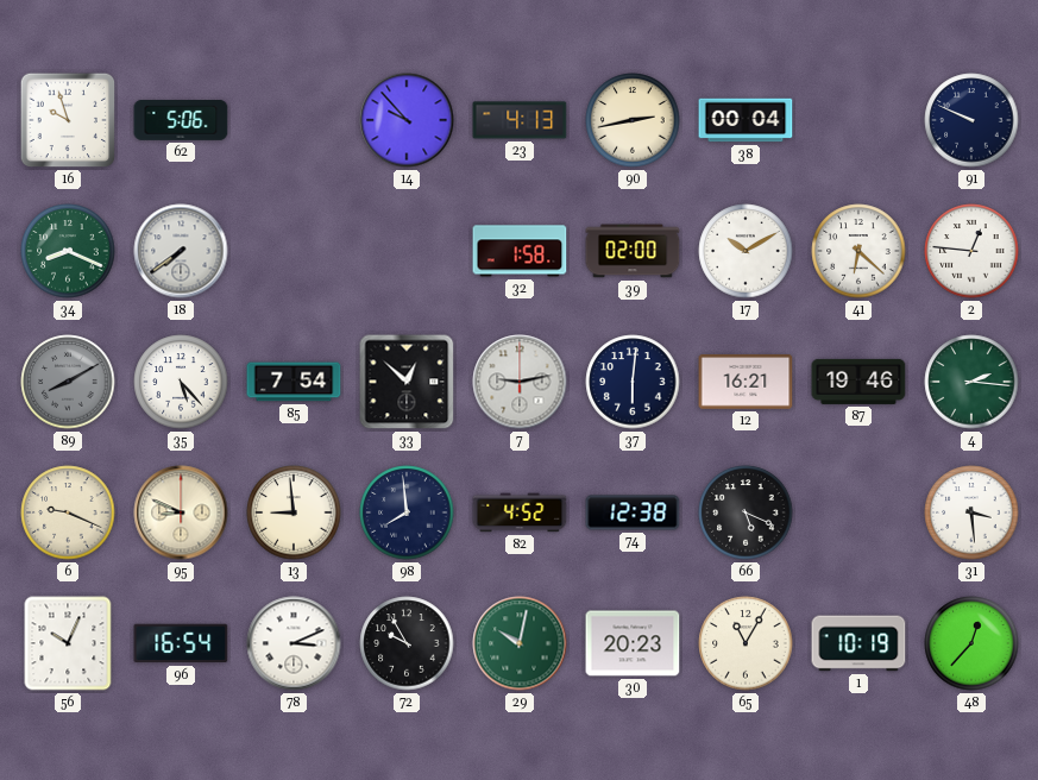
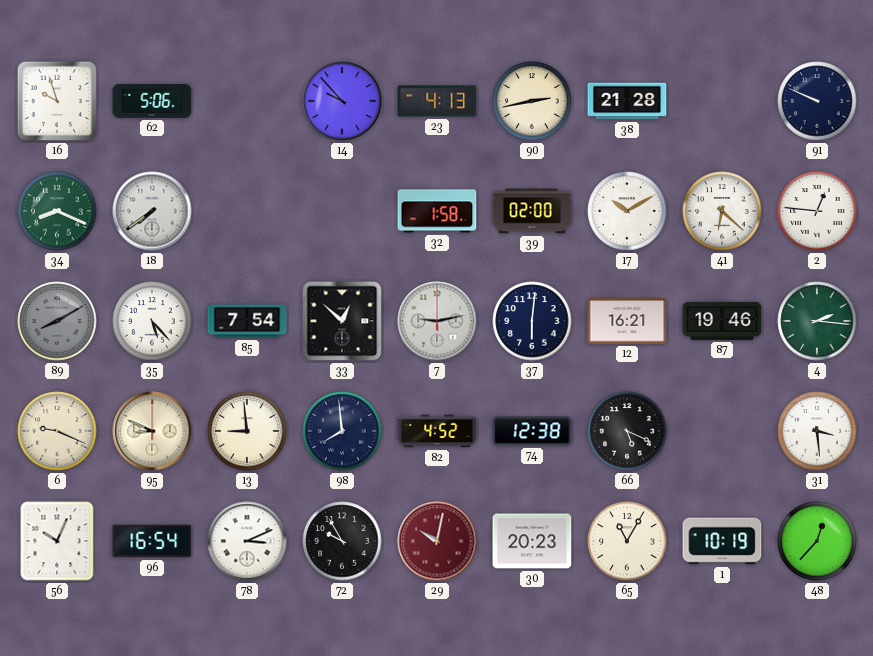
38: 00:04 -> 21:28 (627, 101)
29 dial: green -> burgundy (437, 541)
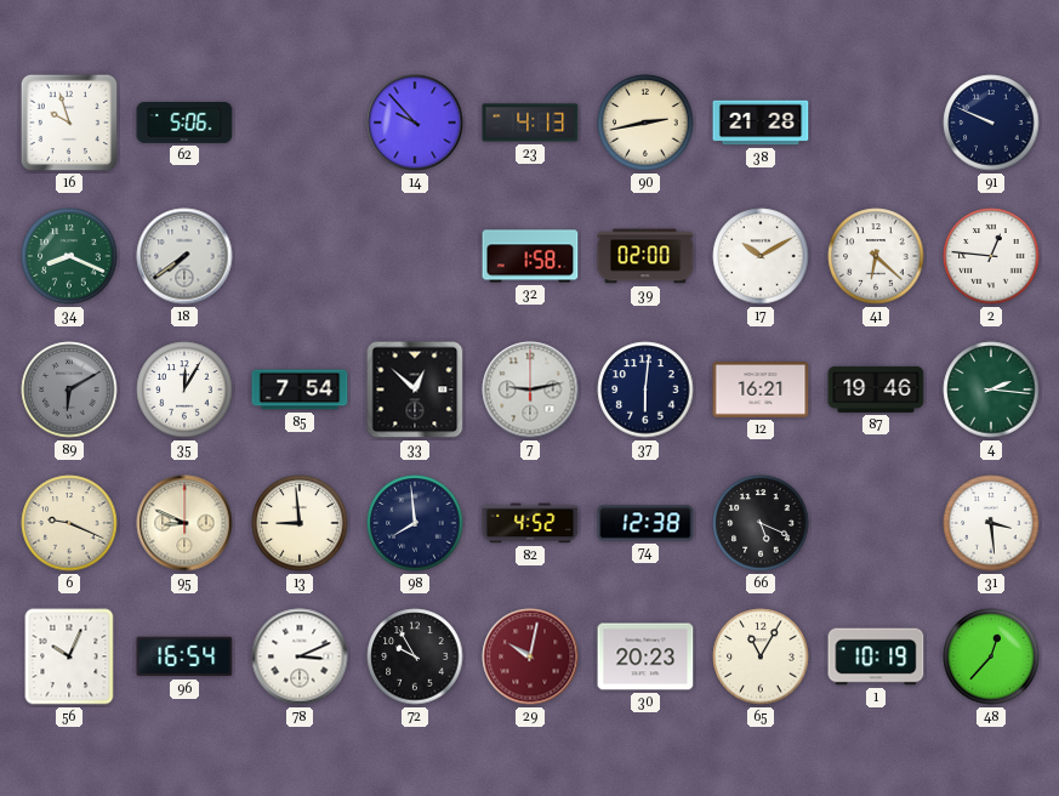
89: 8:10 -> 6:10 (69, 390)
35: 5:23 -> 12:05 (184, 390)
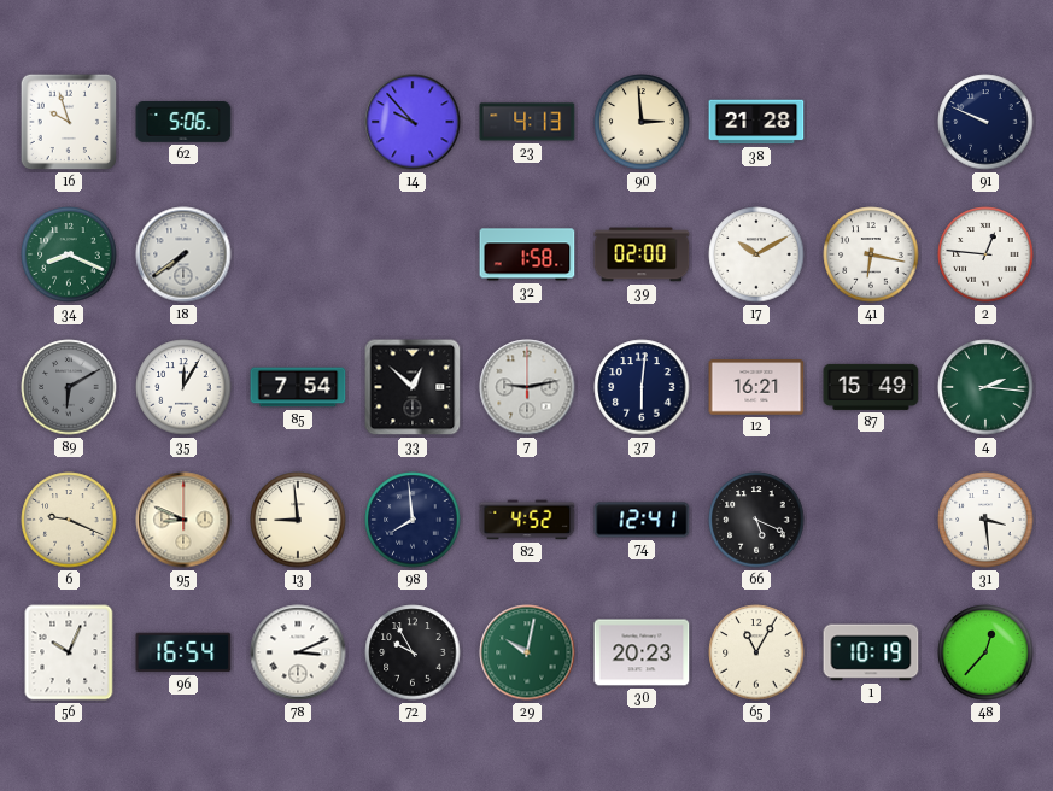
90: 2:43 -> 2:59 (642, 122)
41: 6:22 -> 6:17 (871, 254)
87: 19:46 -> 15:49 (871, 387)
74: 12:38 -> 12:41 (642, 520)
29 dial: burgundy -> green (527, 652)
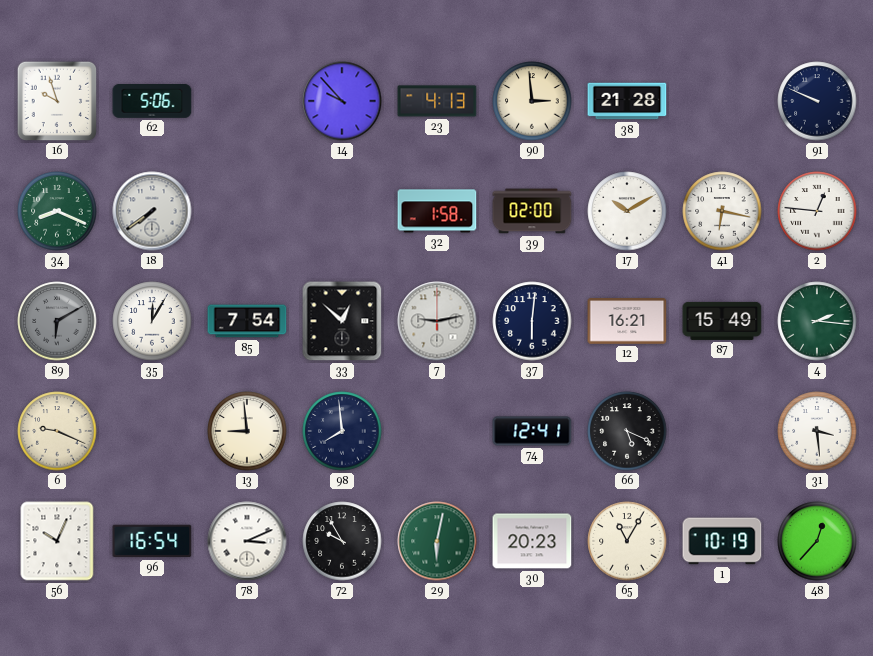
95: 8:49 -> none (183, 520)
82: 4:52 -> none (527, 520)
29: 10:02 -> 6:02 (437, 541)
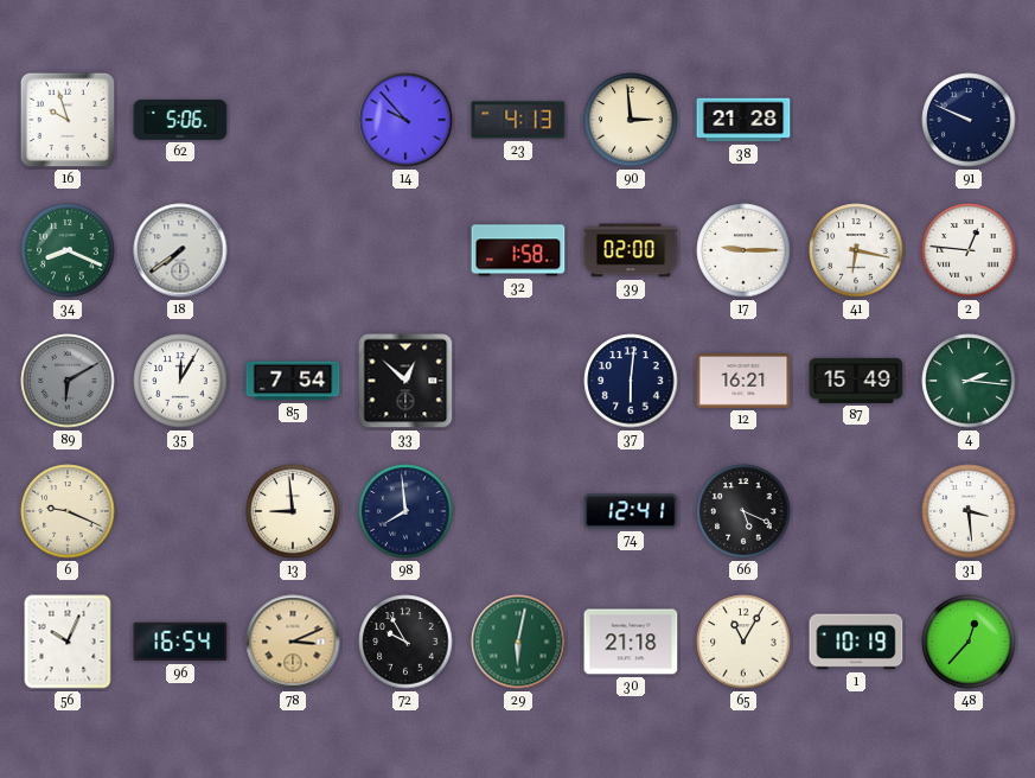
17: 10:10 -> 9:15 (743, 250)
7: 9:13 -> none (437, 321)
78 dial: white -> champagne (293, 642)
30: 20:23 -> 21:18 (631, 642)
